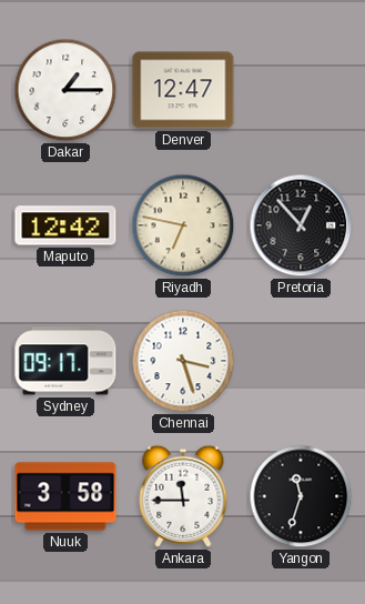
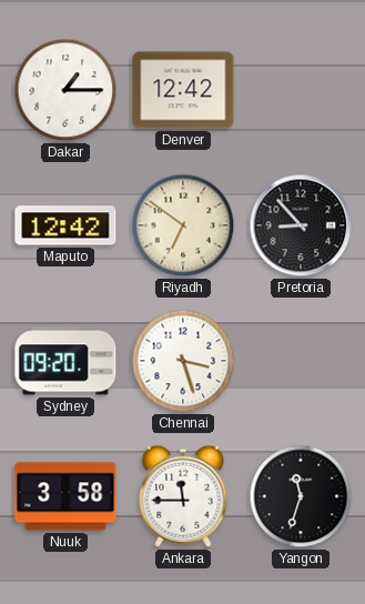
Denver: 12:47 -> 12:42 (183, 90)
Riyadh: 6:47 -> 6:51 (183, 225)
Pretoria: 12:53 -> 8:53 (301, 225)
Sydney: 09:17 -> 09:20 (65, 361)
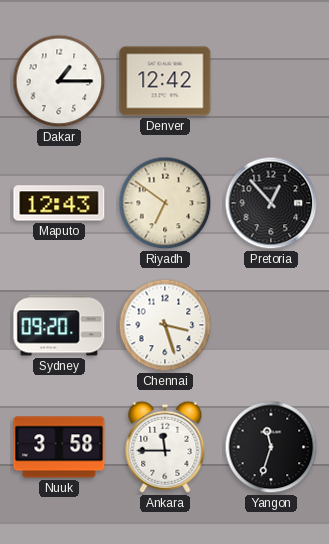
Maputo: 12:42 -> 12:43 (59, 203)
Pretoria: 8:53 -> 12:53 (271, 203)
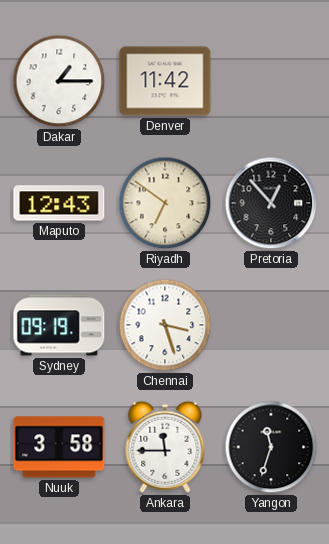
Denver: 12:42 -> 11:42 (165, 81)
Sydney: 09:20 -> 09:19 (59, 325)
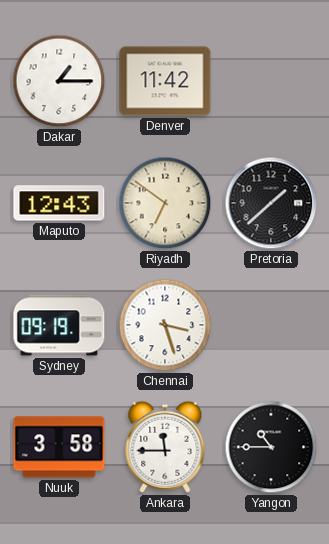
Pretoria: 12:53 -> 1:38 (271, 203)
Yangon: 11:33 -> 10:45 (271, 447)
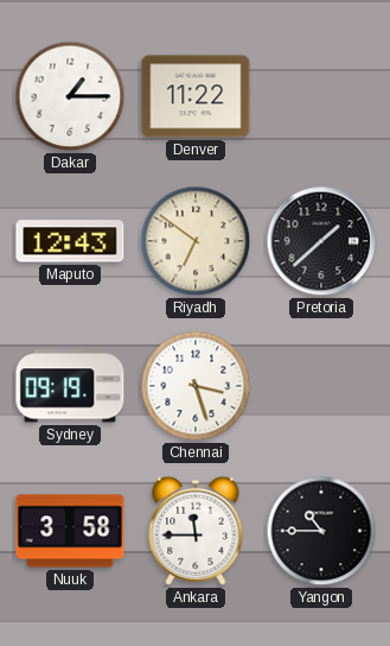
Denver: 11:42 -> 11:22 (196, 96)
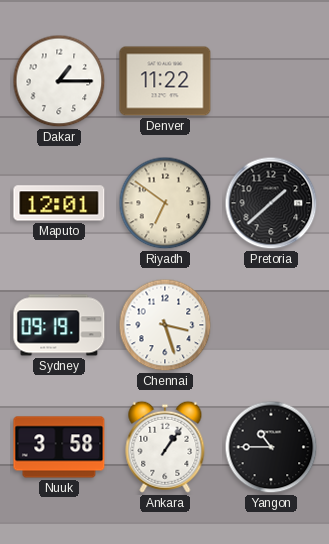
Maputo: 12:43 -> 12:01 (59, 203)
Ankara: 11:45 -> 1:06 (165, 447)
